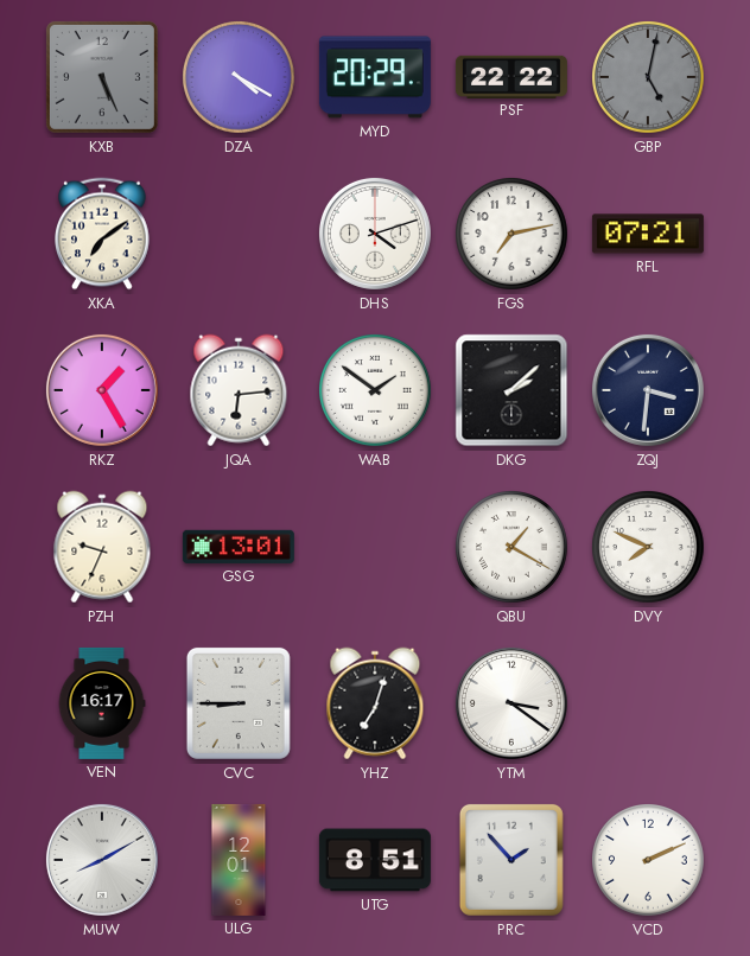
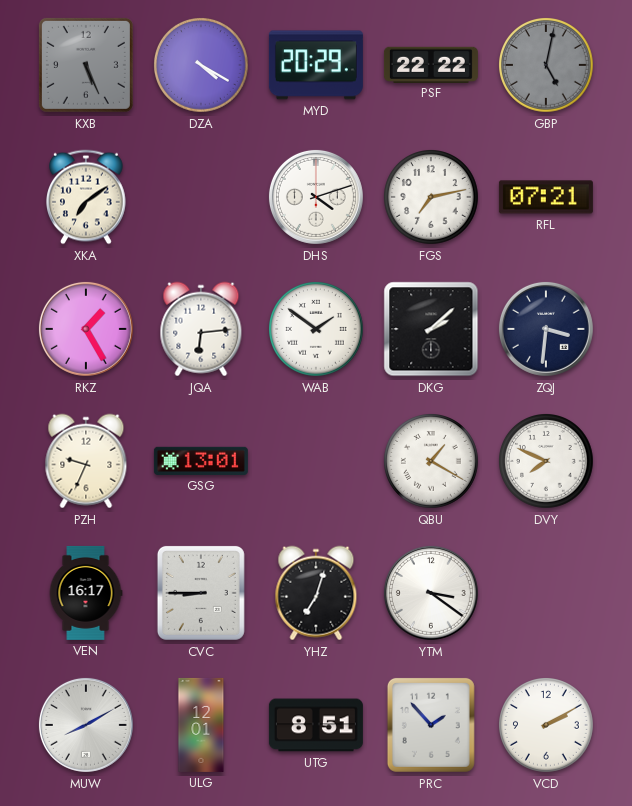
VCD: 2:11 -> 2:10 (547, 726)
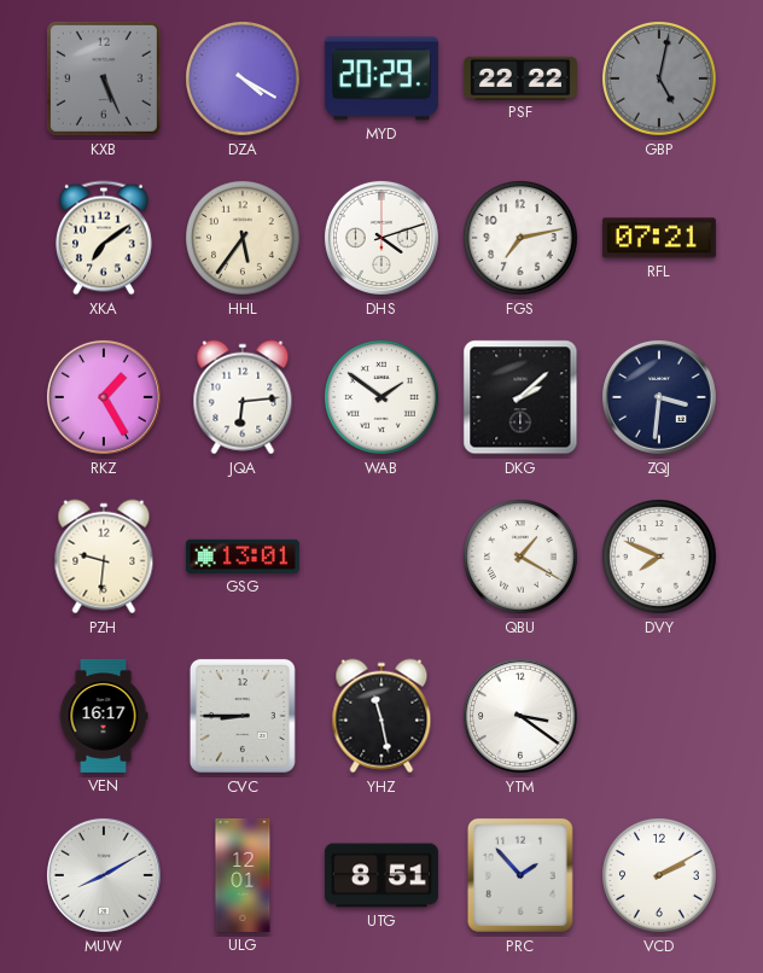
HHL: none -> 5:36 (244, 239)
PZH: 9:34 -> 9:31 (104, 557)
YHZ: 7:03 -> 11:28 (381, 716)
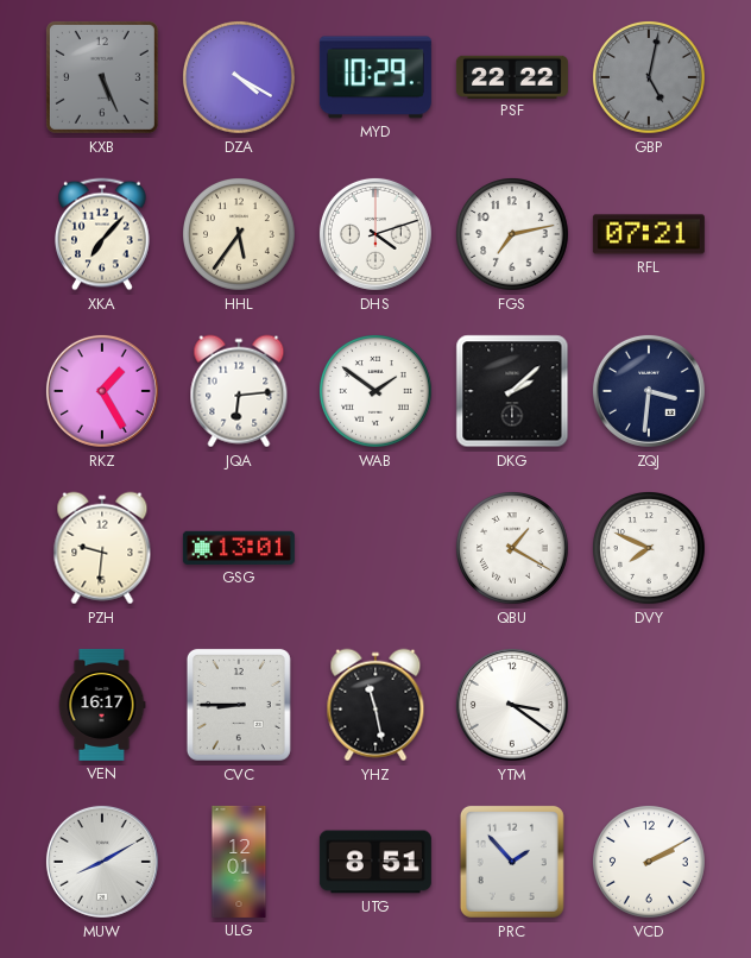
MYD: 20:29 -> 10:29 (375, 77)
XKA: 7:09 -> 7:07 (103, 234)
